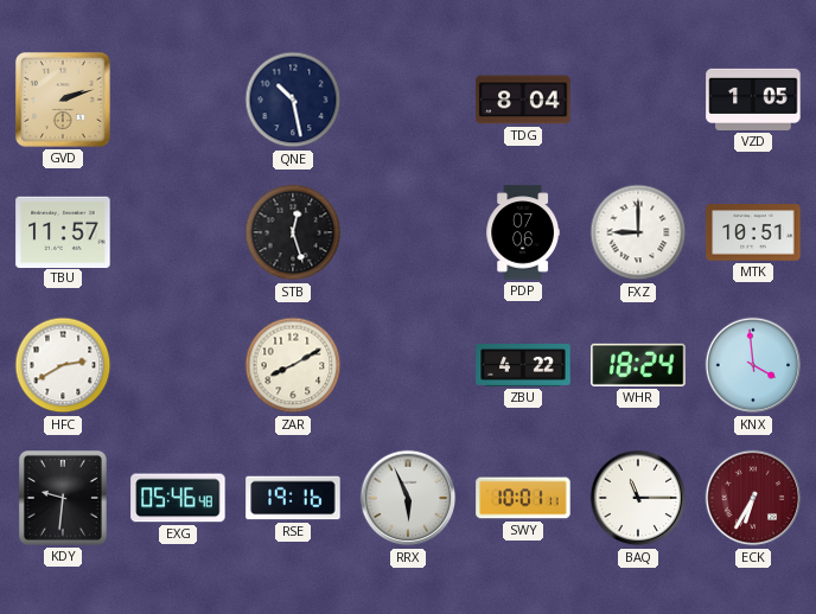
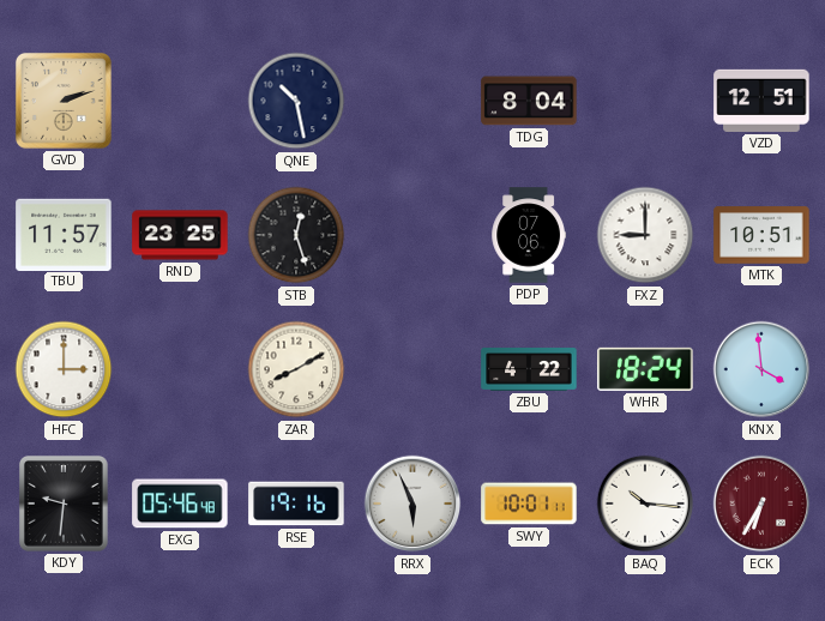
VZD: 1:05 -> 12:51 (761, 101)
RND: none -> 23:25 (180, 235)
HFC: 2:40 -> 3:00 (64, 369)
BAQ: 11:15 -> 10:16 (645, 504)
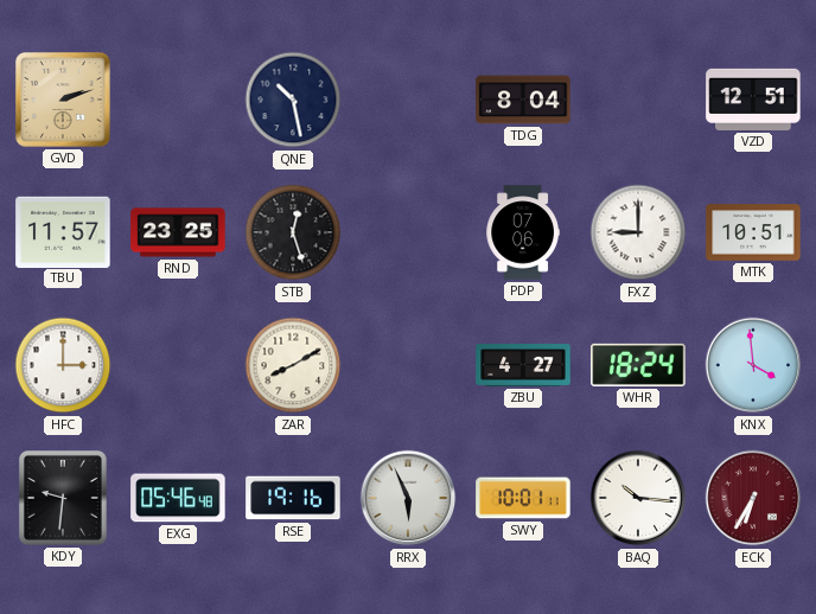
ZBU: 4:22 -> 4:27 (523, 366)
